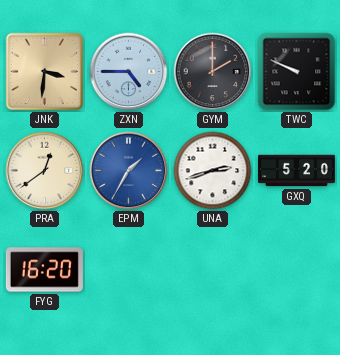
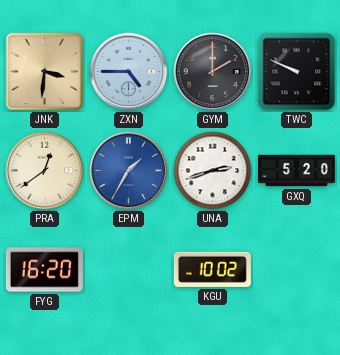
KGU: none -> 10:02 (212, 269)
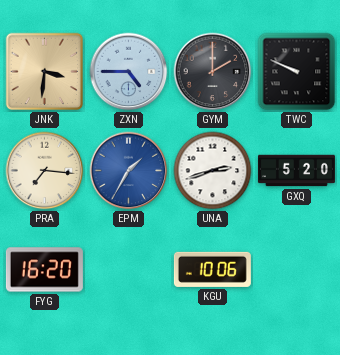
PRA: 12:39 -> 7:16 (45, 171)
KGU: 10:02 -> 10:06 (212, 269)
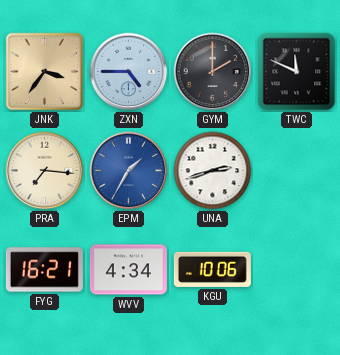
JNK: 3:31 -> 3:36 (45, 72)
TWC: 9:49 -> 11:49 (297, 72)
GXQ: 5:20 -> none (296, 171)
FYG: 16:20 -> 16:21 (44, 270)
WVV: none -> 4:34 (128, 270)
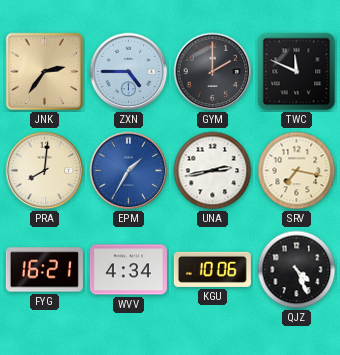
JNK: 3:36 -> 2:36 (45, 72)
PRA: 7:16 -> 8:01 (45, 171)
UNA: 2:42 -> 2:43 (213, 171)
SRV: none -> 7:17 (297, 171)
QJZ: none -> 4:26 (297, 270)
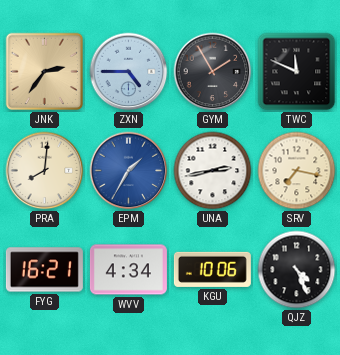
GYM: 2:00 -> 1:55 (213, 72)
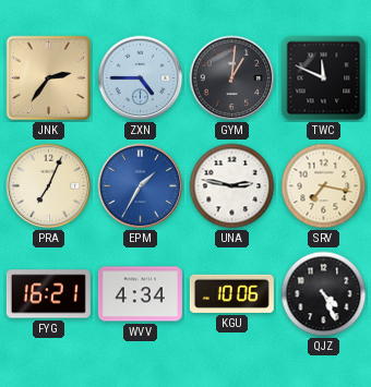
GYM: 1:55 -> 1:01 (232, 78)
PRA: 8:01 -> 7:04 (49, 186)
UNA: 2:43 -> 2:47 (232, 186)
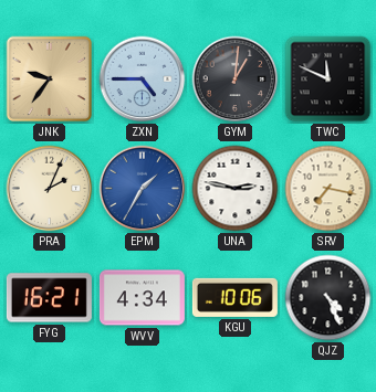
JNK: 2:36 -> 9:36 (50, 80)
PRA: 7:04 -> 2:04 (50, 189)
